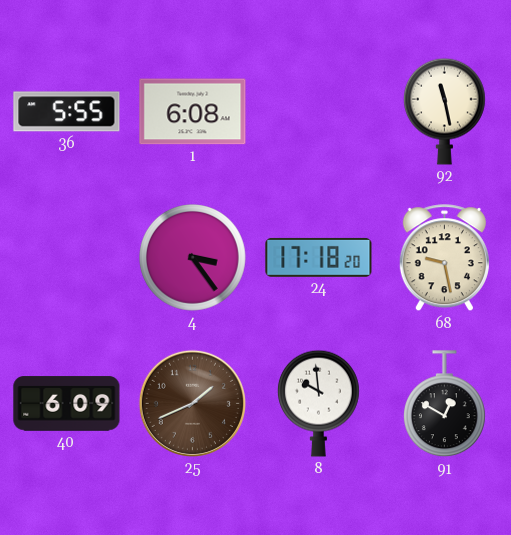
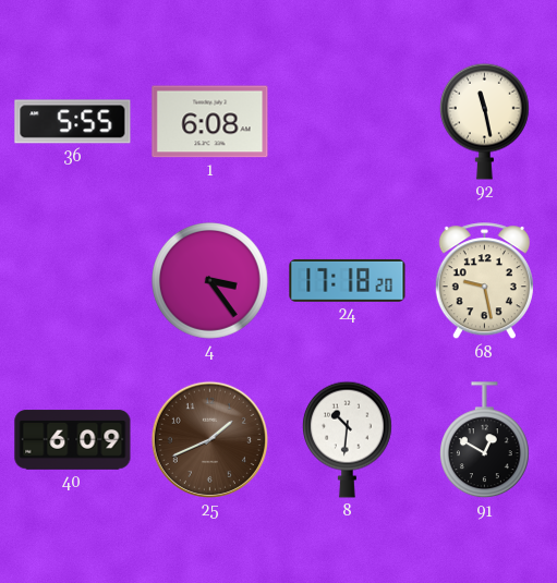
8: 9:59 -> 10:31 (347, 439)
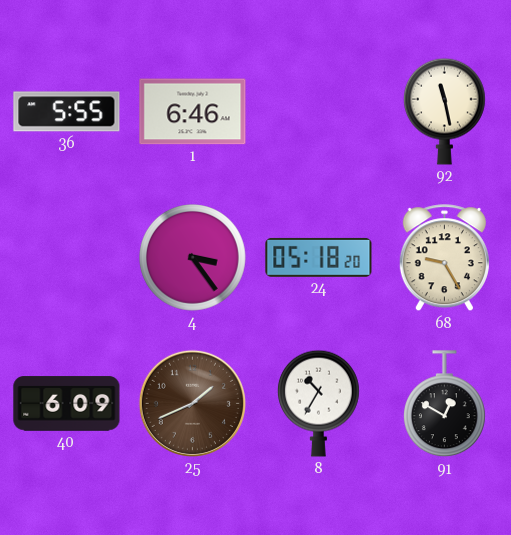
1: 6:08 -> 6:46 (193, 112)
24: 17:18 -> 05:18 (319, 257)
68: 9:28 -> 9:25 (444, 258)
8: 10:31 -> 10:35 (318, 403)
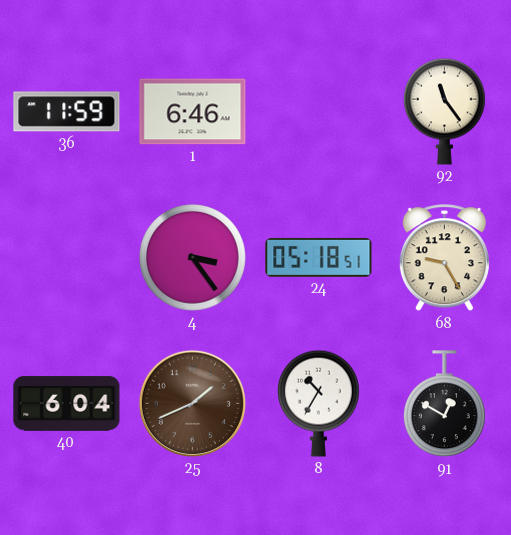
36: 5:55 -> 11:59 (67, 112)
92: 11:28 -> 11:24 (444, 111)
24: 05:18:20 -> 05:18:51 (319, 257)
40: 6:09 -> 6:04 (67, 404)
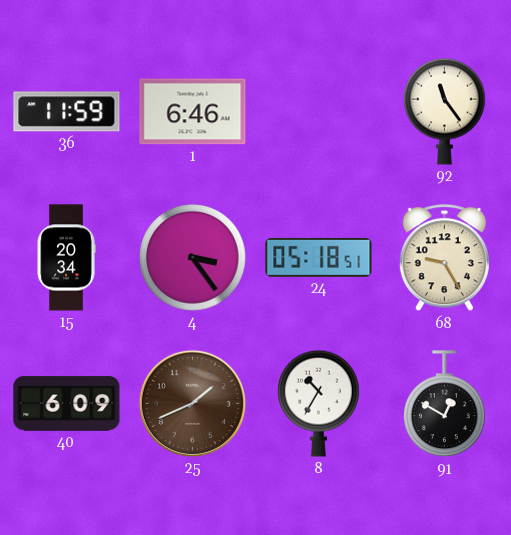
15: none -> 20:34 (66, 258)
40: 6:04 -> 6:09 (67, 404)
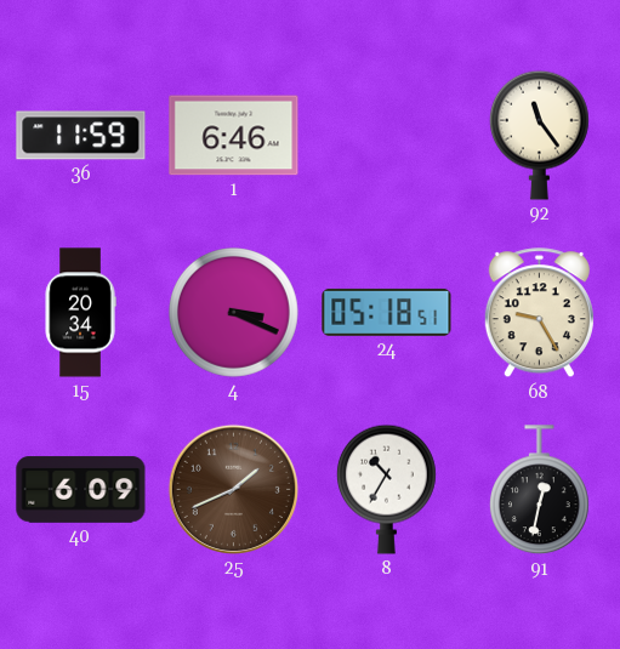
4: 3:24 -> 3:19 (234, 313)
91: 12:50 -> 12:32 (539, 490)
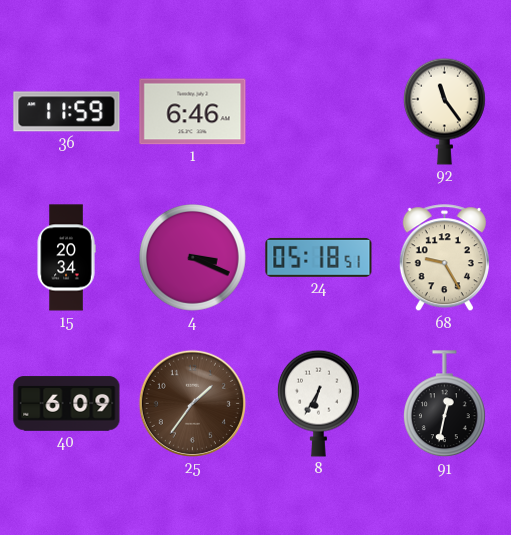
25: 1:41 -> 1:36 (192, 403)
8: 10:35 -> 6:35 (318, 403)
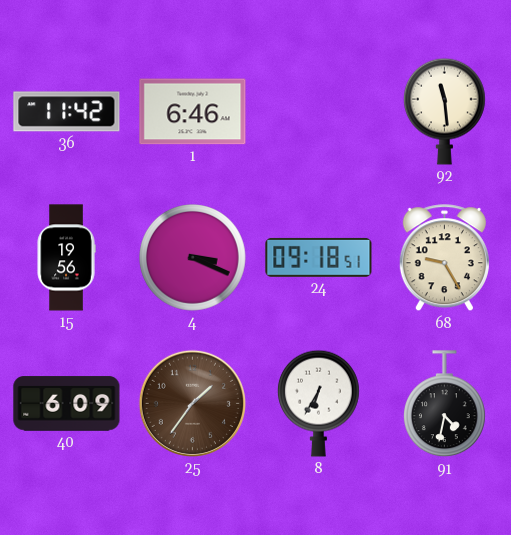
36: 11:59 -> 11:42 (67, 112)
92: 11:24 -> 11:29 (444, 111)
15: 20:34 -> 19:56 (66, 258)
24: 05:18 -> 09:18 (319, 257)
91: 12:32 -> 4:32 (444, 404)
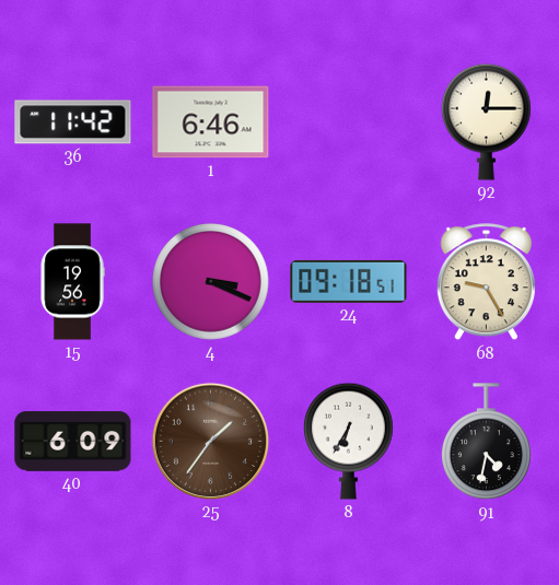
92: 11:29 -> 12:15 (486, 121)
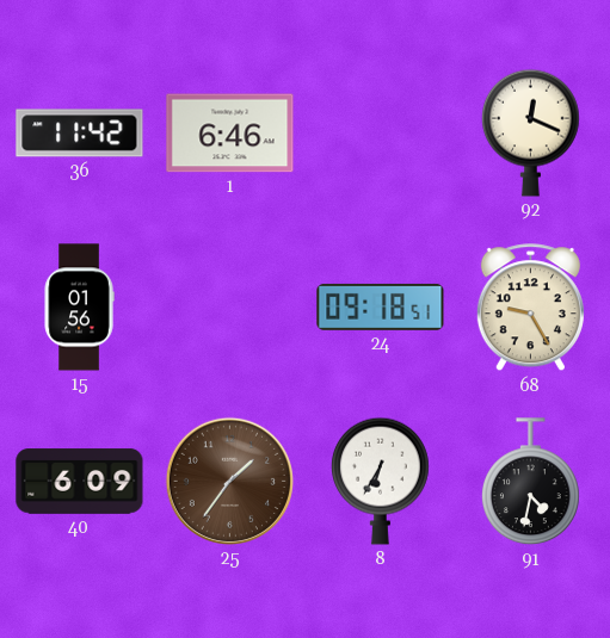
92: 12:15 -> 12:19 (530, 132)
15: 19:56 -> 01:56 (79, 308)
4: 3:19 -> none (211, 282)
